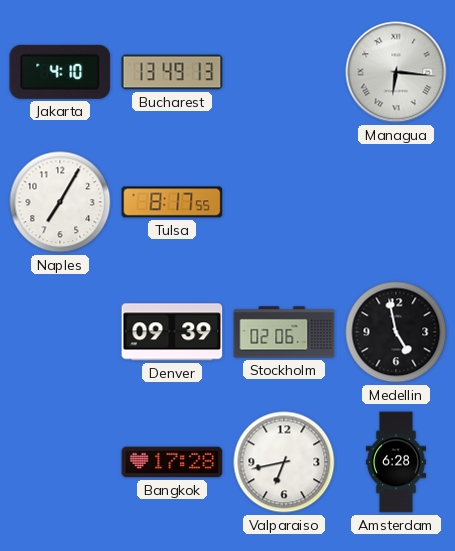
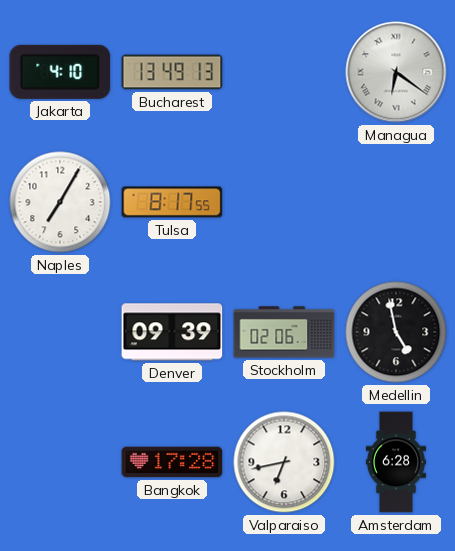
Managua: 6:16 -> 6:21 (396, 72)
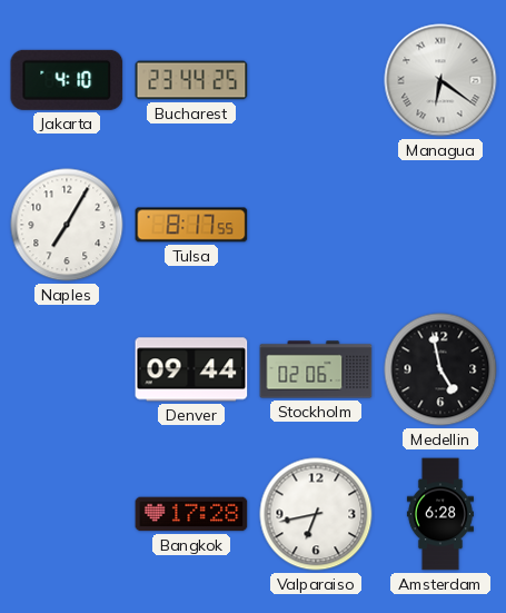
Bucharest: 13:49 -> 23:44 (191, 80)
Denver: 09:39 -> 09:44 (191, 369)
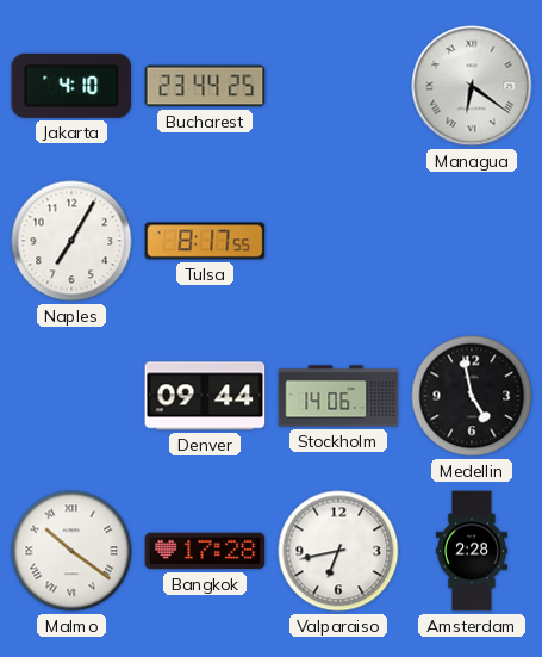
Stockholm: 02:06 -> 14:06 (338, 396)
Malmo: none -> 10:21 (71, 551)
Amsterdam: 6:28 -> 2:28 (472, 551)
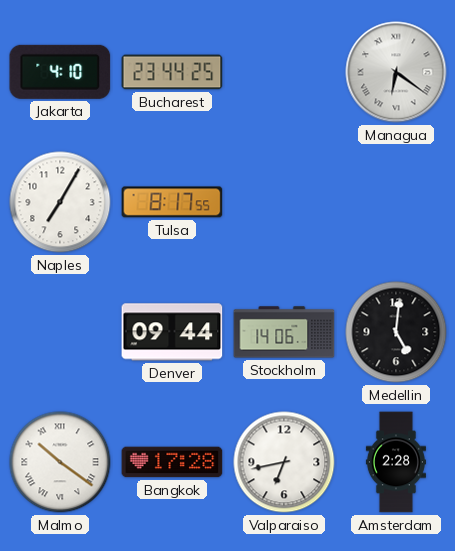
Medellin: 4:58 -> 5:01 (396, 332)
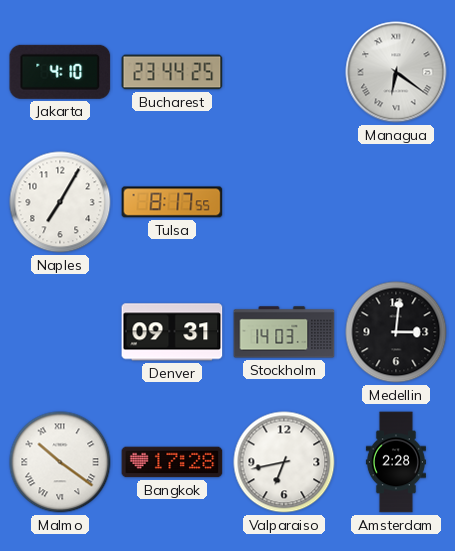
Denver: 09:44 -> 09:31 (172, 332)
Stockholm: 14:06 -> 14:03 (284, 332)
Medellin: 5:01 -> 3:01 (396, 332)
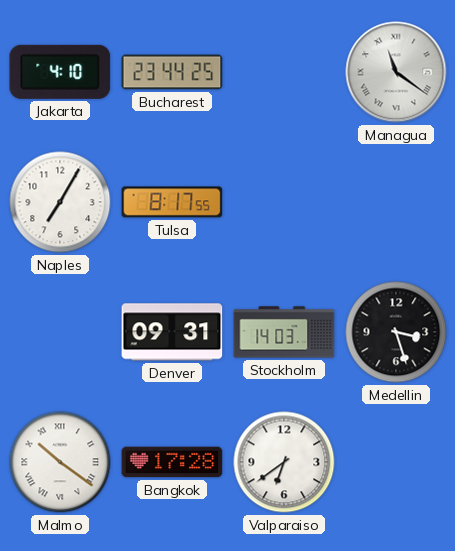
Managua: 6:21 -> 11:21 (396, 72)
Medellin: 3:01 -> 3:27 (396, 332)
Valparaiso: 6:43 -> 6:39 (284, 462)
Amsterdam: 2:28 -> none (396, 462)
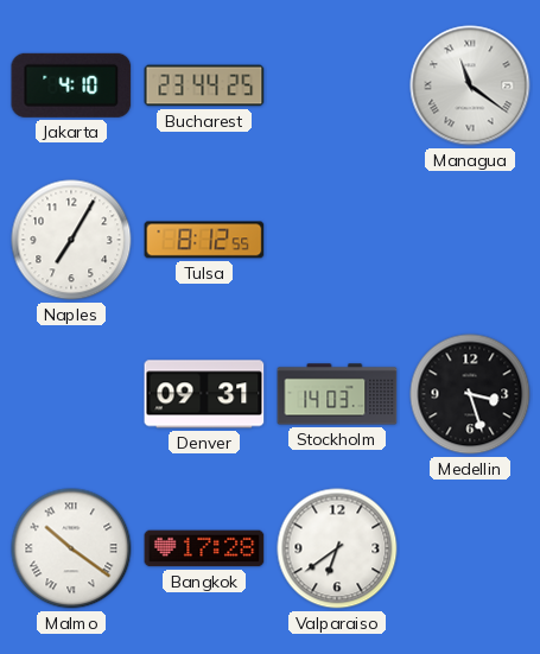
Tulsa: 8:17 -> 8:12 (204, 240)
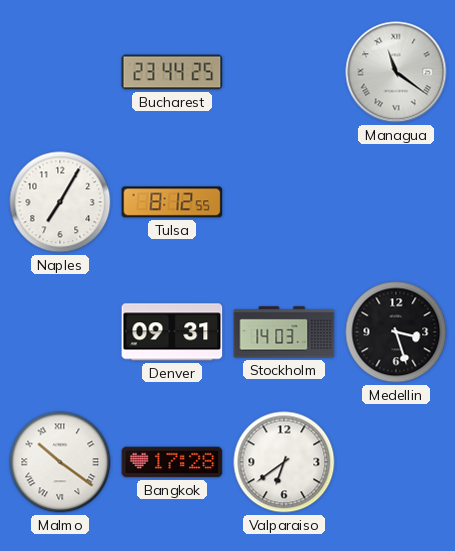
Jakarta: 4:10 -> none (71, 85)
